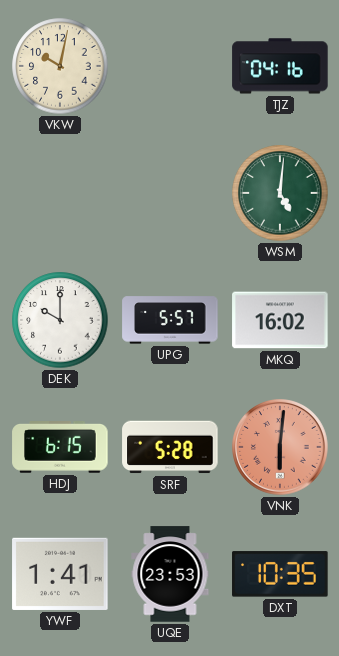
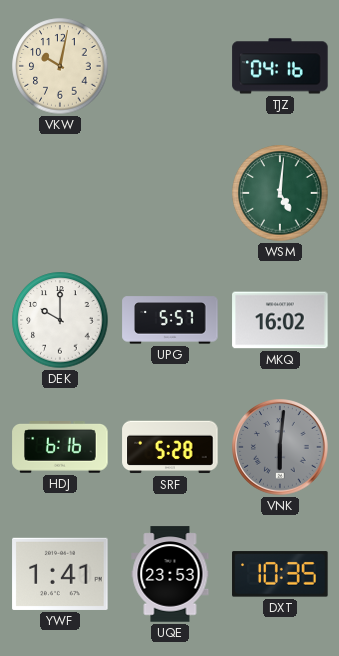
HDJ: 6:15 -> 6:16 (60, 448)
VNK dial: salmon -> grey (280, 447)
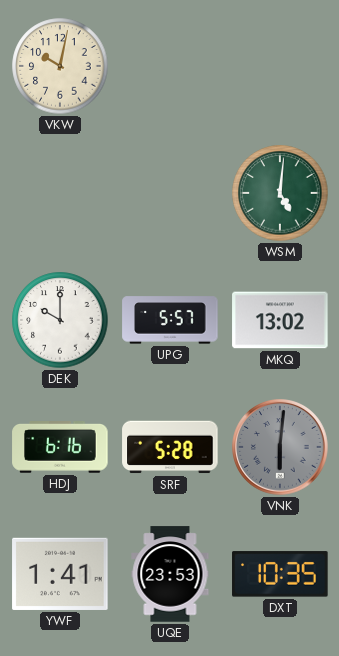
TJZ: 04:16 -> none (280, 66)
MKQ: 16:02 -> 13:02 (280, 320)
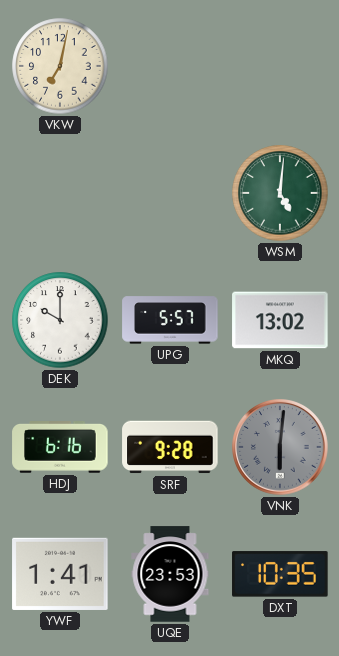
VKW: 10:02 -> 7:02 (60, 66)
SRF: 5:28 -> 9:28 (170, 447)
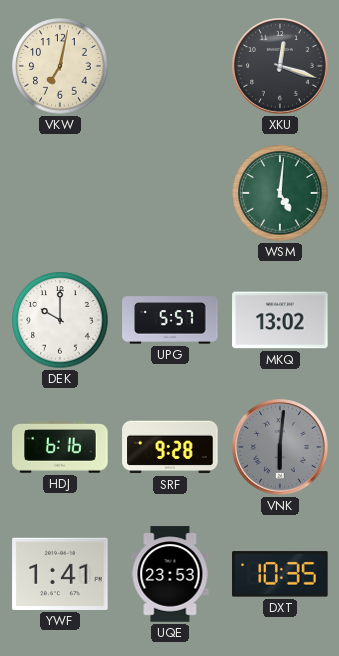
XKU: none -> 12:18 (280, 66)
